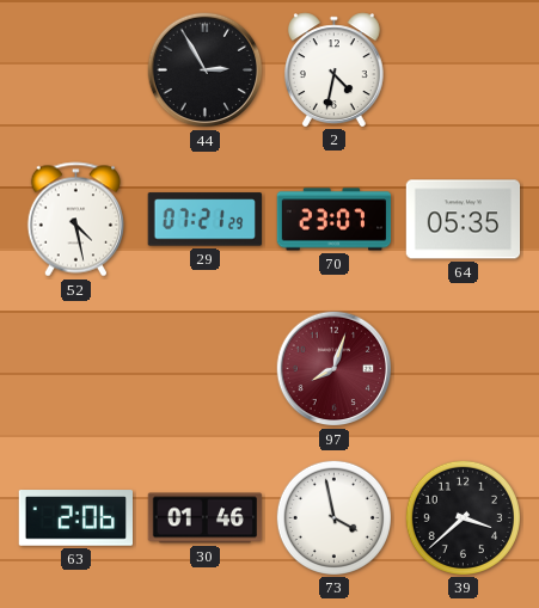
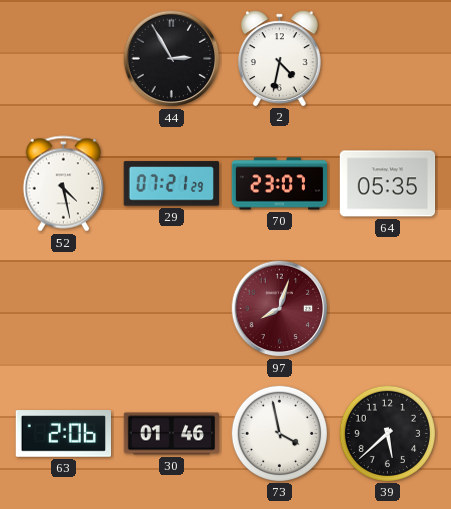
39: 3:38 -> 5:38 (387, 433)
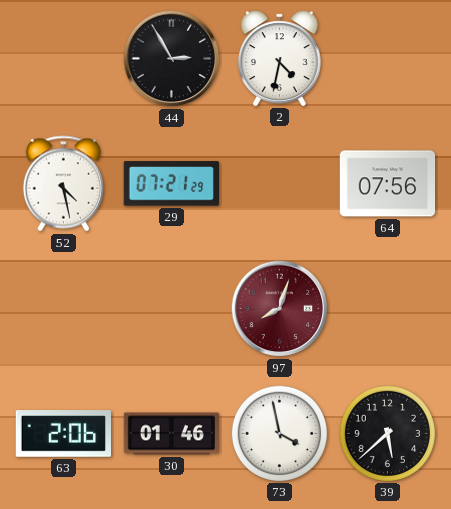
70: 23:07 -> none (280, 184)
64: 05:35 -> 07:56 (388, 184)
